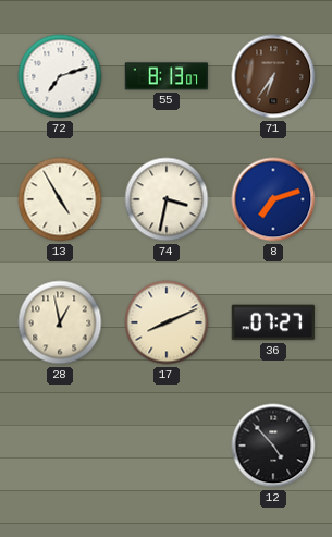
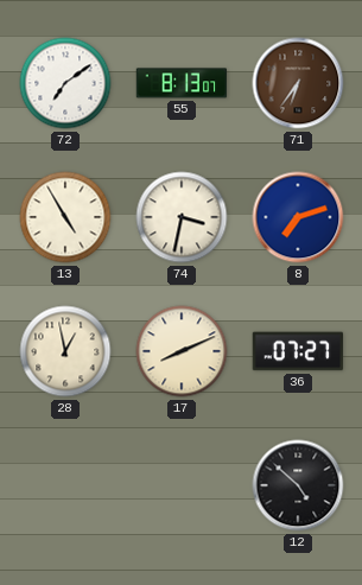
72: 7:12 -> 7:09 (65, 83)
12: 4:53 -> 4:52 (298, 485)
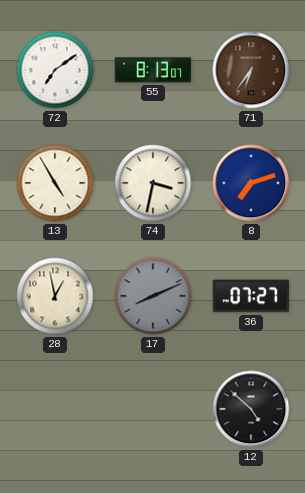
17 dial: cream -> grey (153, 296)
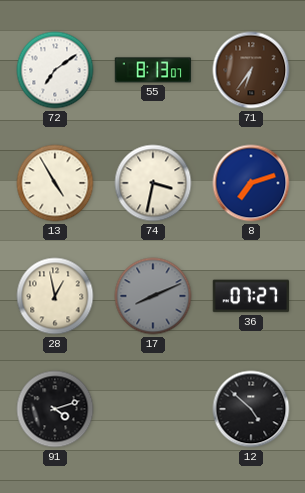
91: none -> 4:12 (55, 409)
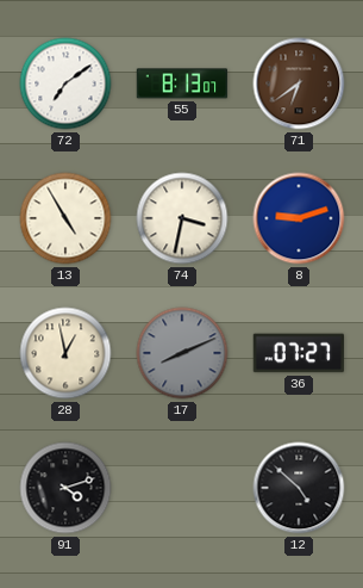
71: 6:36 -> 6:39 (299, 83)
8: 7:12 -> 9:12 (299, 218)
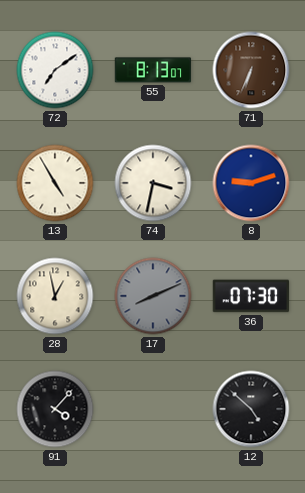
71: 6:39 -> 6:34 (251, 70)
36: 07:27 -> 07:30 (251, 296)
91: 4:12 -> 4:07 (55, 409)
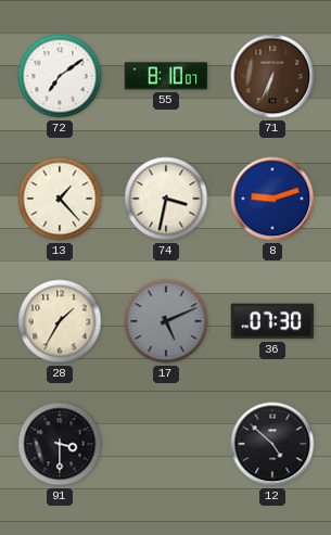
55: 8:13 -> 8:10 (166, 76)
13: 4:55 -> 1:23 (60, 199)
28: 12:58 -> 1:35 (60, 321)
17: 8:11 -> 5:11 (166, 321)
91: 4:07 -> 3:30 (60, 444)
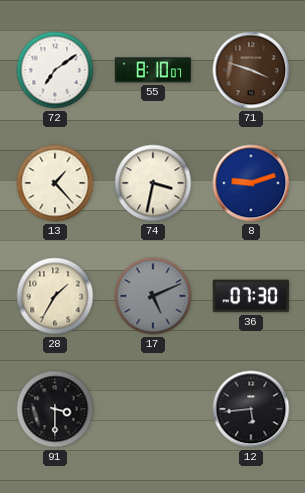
71: 6:34 -> 3:48 (251, 70)
12: 4:52 -> 5:44 (251, 409)
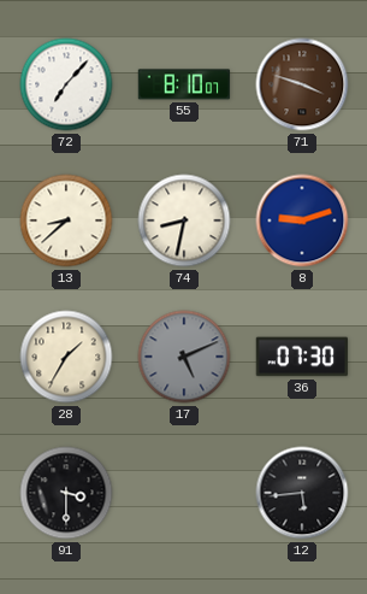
72: 7:09 -> 7:07 (66, 84)
13: 1:23 -> 8:38 (66, 220)
74: 3:32 -> 8:32 (184, 220)
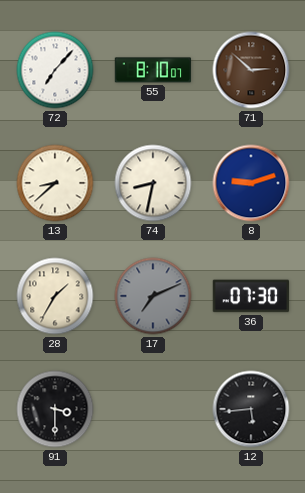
71: 3:48 -> 2:52 (251, 70)
17: 5:11 -> 7:11 (153, 296)
